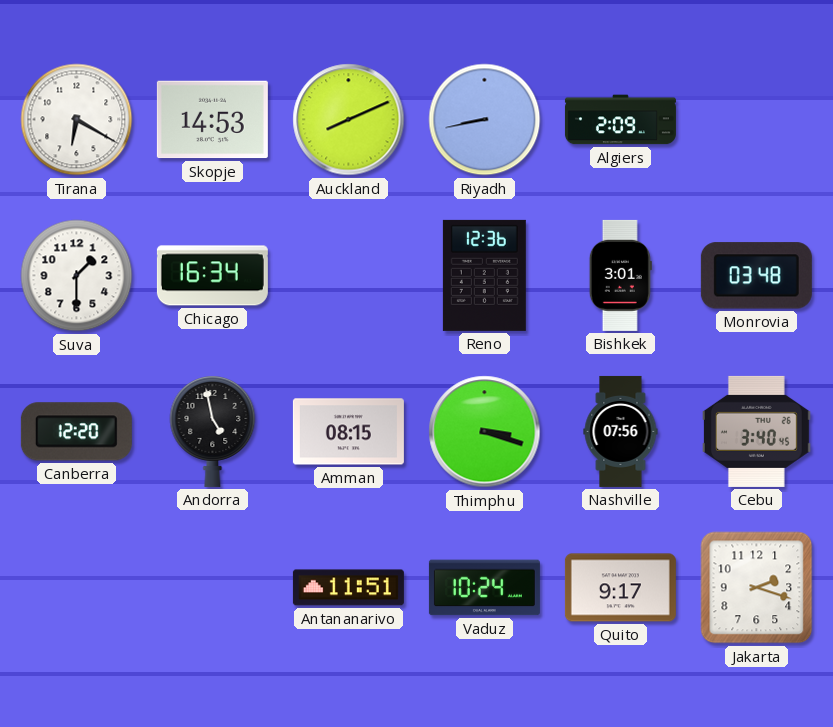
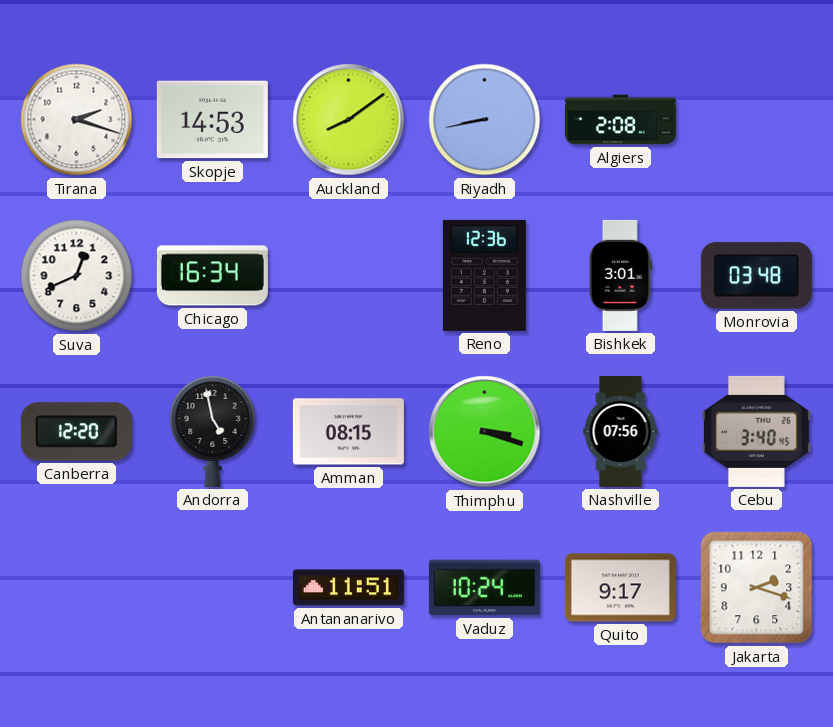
Tirana: 6:20 -> 2:18 (77, 120)
Auckland: 8:11 -> 8:09 (349, 120)
Algiers: 2:09 -> 2:08 (620, 120)
Suva: 1:30 -> 12:41 (77, 276)
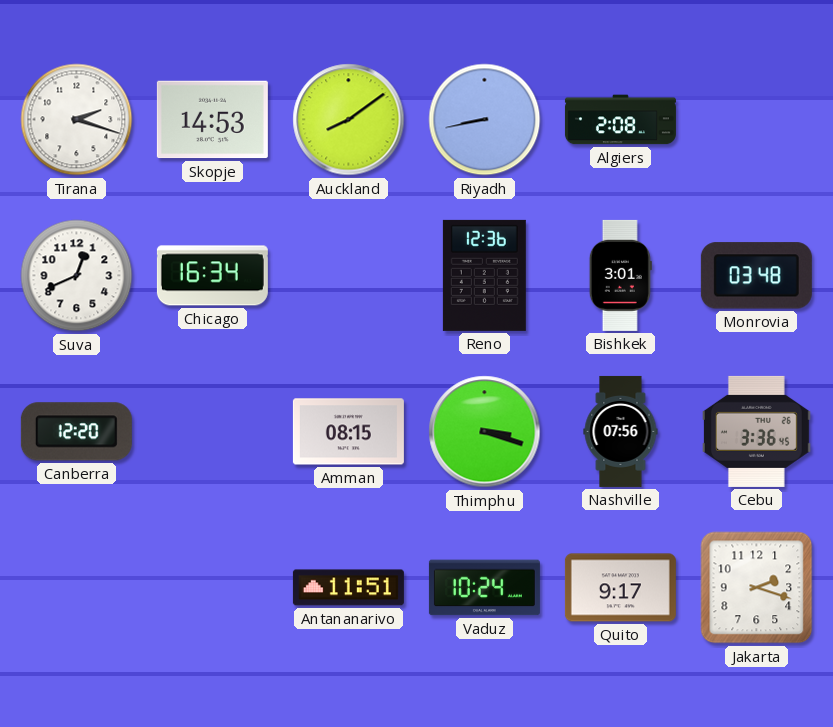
Andorra: 4:58 -> none (213, 432)
Cebu: 3:40 -> 3:36 (756, 431)
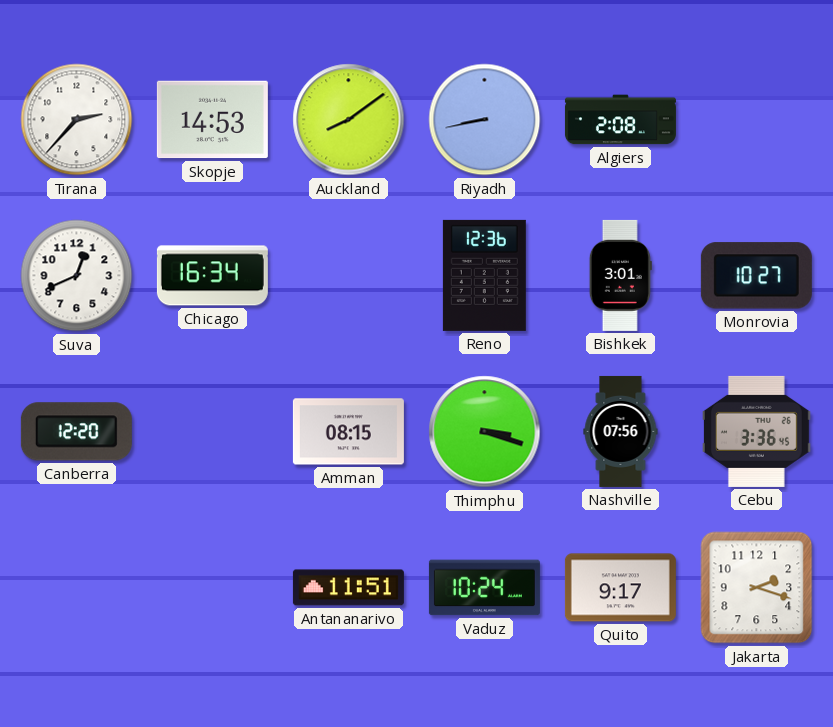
Tirana: 2:18 -> 2:37 (77, 120)
Monrovia: 03:48 -> 10:27 (756, 276)
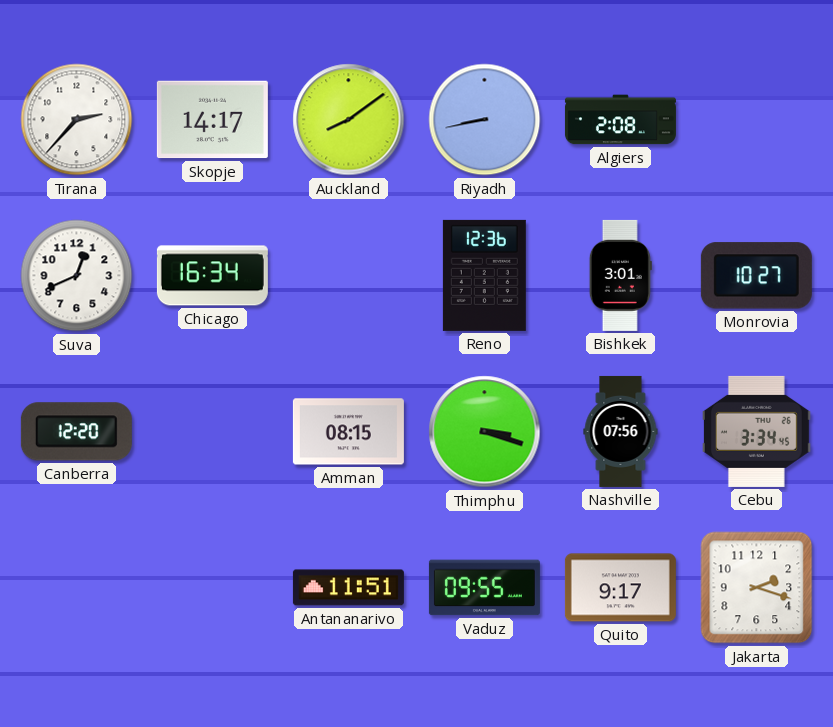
Skopje: 14:53 -> 14:17 (212, 120)
Cebu: 3:36 -> 3:34 (756, 431)
Vaduz: 10:24 -> 09:55 (484, 588)
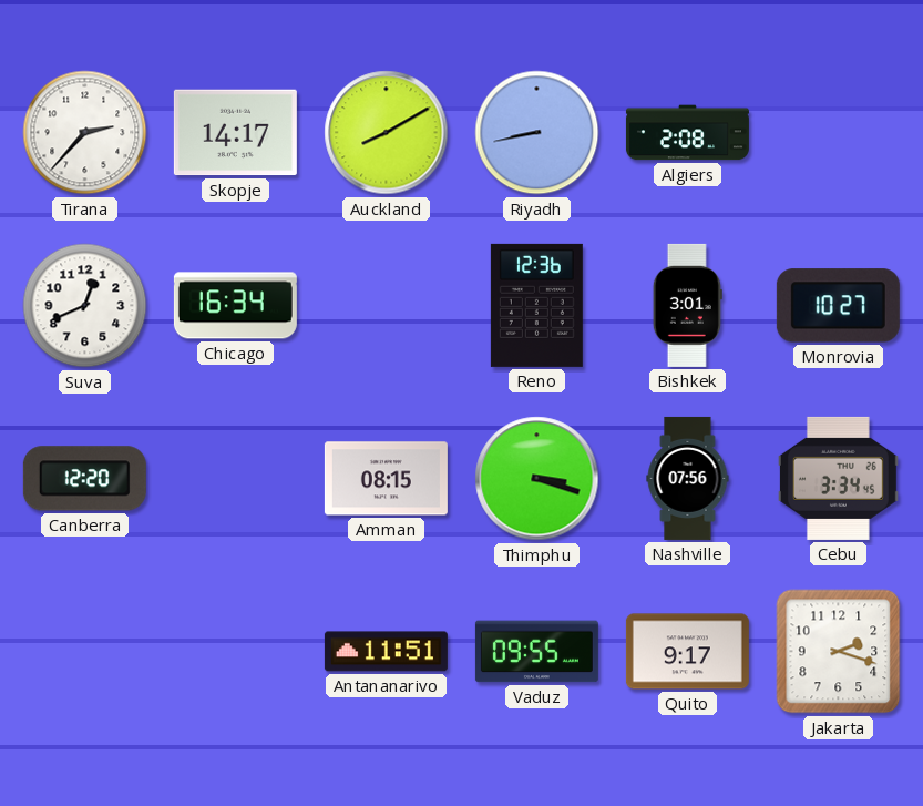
Auckland: 8:09 -> 8:10 (387, 133)
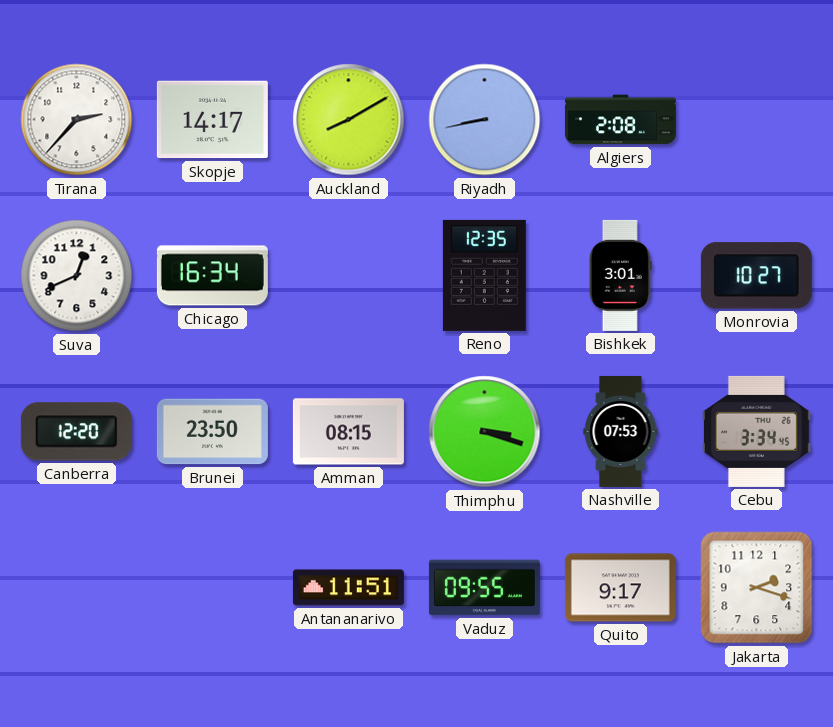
Reno: 12:36 -> 12:35 (484, 275)
Brunei: none -> 23:50 (212, 432)
Nashville: 07:56 -> 07:53 (621, 431)
